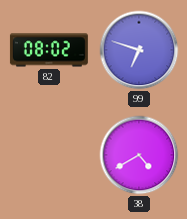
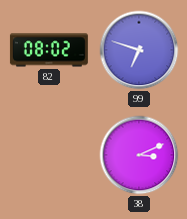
38: 4:40 -> 3:11 (139, 155)
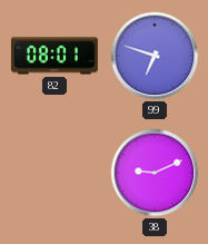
82: 08:02 -> 08:01 (55, 56)
38: 3:11 -> 9:11 (155, 173)
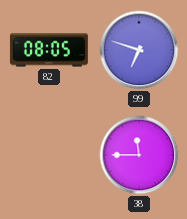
82: 08:01 -> 08:05 (49, 50)
38: 9:11 -> 11:45 (139, 155)
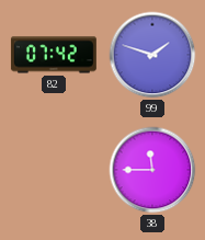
82: 08:05 -> 07:42 (54, 55)
99: 6:48 -> 1:48 (152, 55)
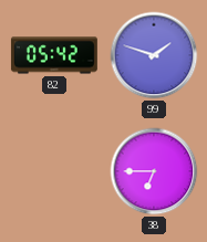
82: 07:42 -> 05:42 (54, 55)
38: 11:45 -> 6:45 (154, 171)
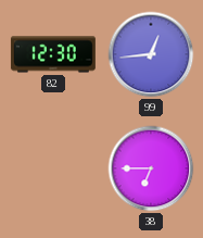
82: 05:42 -> 12:30 (53, 54)
99: 1:48 -> 12:44 (151, 54)
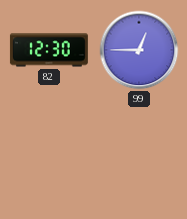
99: 12:44 -> 12:45 (139, 50)
38: 6:45 -> none (151, 168)
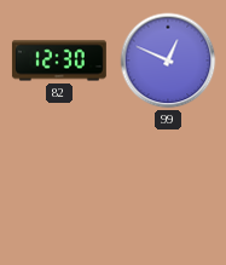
99: 12:45 -> 12:49 (168, 61)
